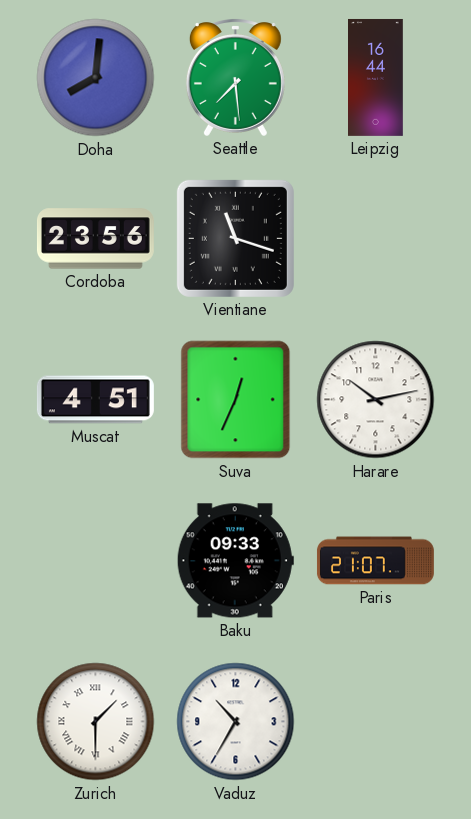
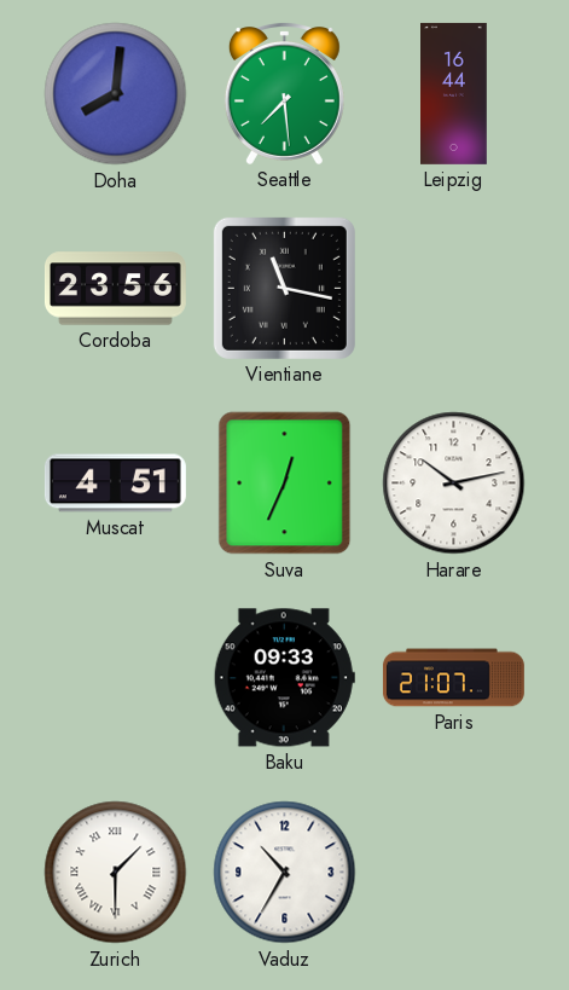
Vientiane: 11:18 -> 11:17 (284, 288)
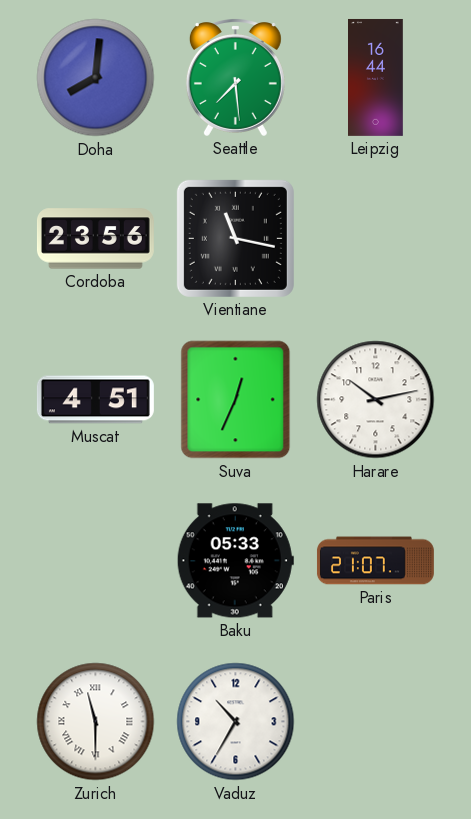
Baku: 09:33 -> 05:33 (235, 561)
Zurich: 1:30 -> 11:30 (96, 722)
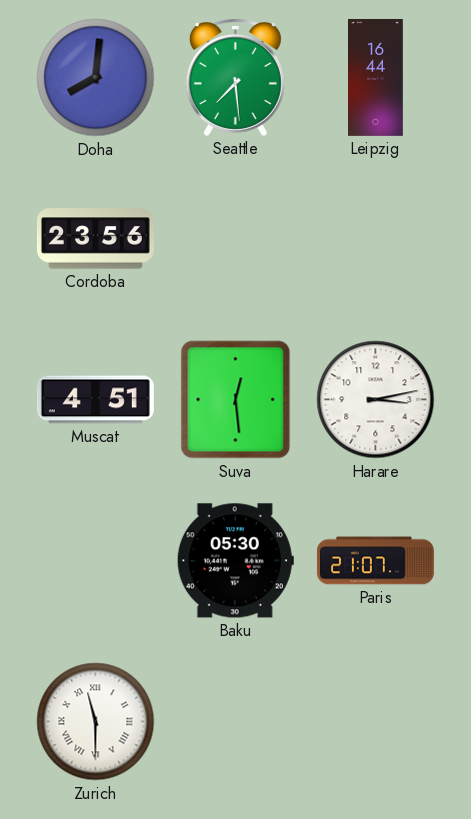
Vientiane: 11:17 -> none (235, 238)
Suva: 12:34 -> 12:29 (236, 400)
Harare: 10:13 -> 3:13 (376, 400)
Baku: 05:33 -> 05:30 (235, 561)
Vaduz: 10:35 -> none (236, 722)
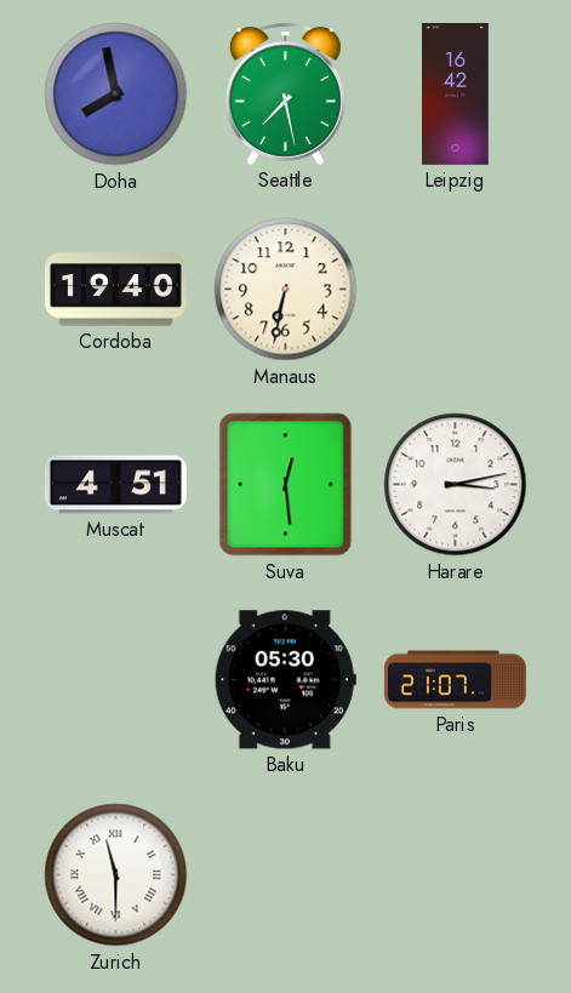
Doha: 8:01 -> 7:58 (116, 95)
Seattle: 7:29 -> 7:28 (285, 95)
Leipzig: 16:44 -> 16:42 (456, 93)
Cordoba: 23:56 -> 19:40 (115, 290)
Manaus: none -> 6:32 (286, 290)
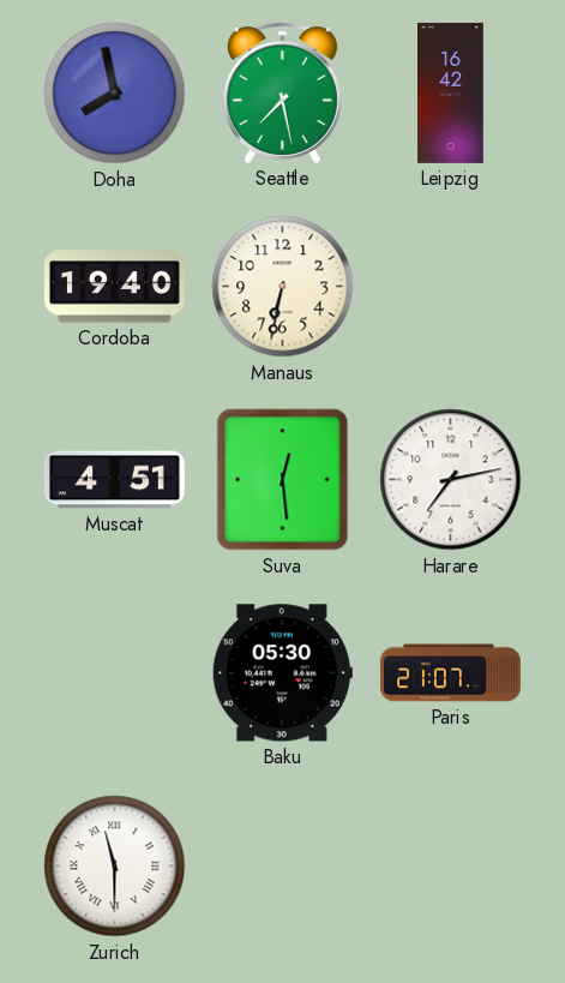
Harare: 3:13 -> 7:13 (451, 480)
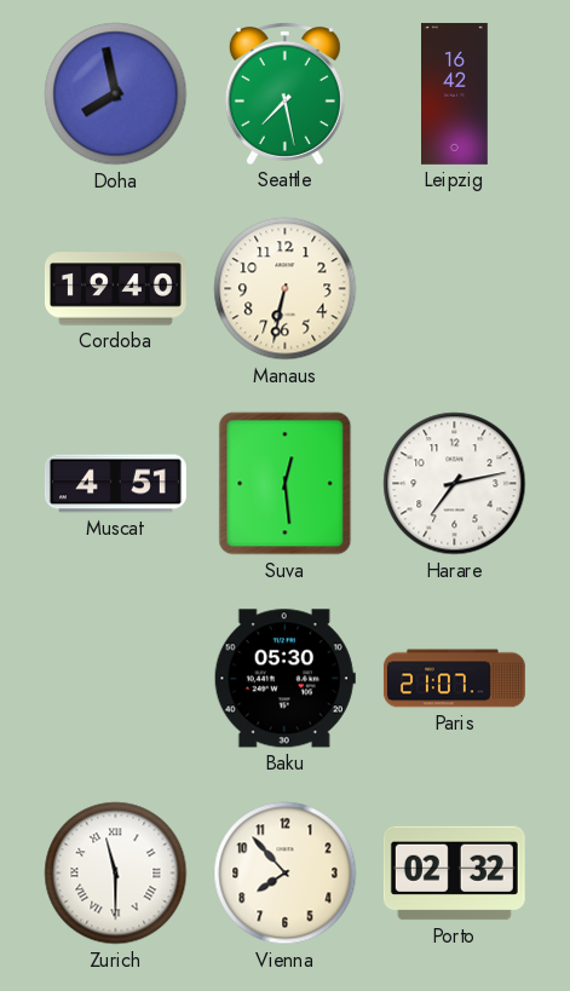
Vienna: none -> 7:53 (286, 874)
Porto: none -> 02:32 (454, 874)
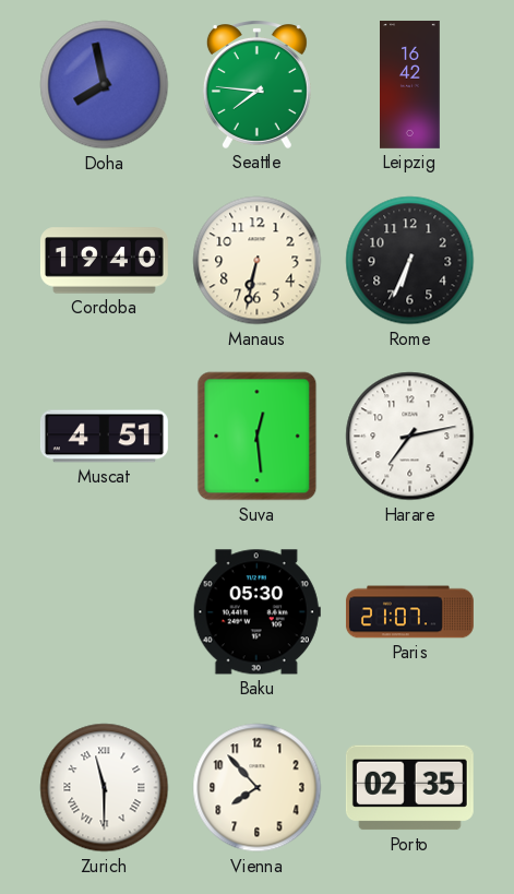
Seattle: 7:28 -> 7:46 (256, 85)
Rome: none -> 6:34 (410, 261)
Porto: 02:32 -> 02:35 (409, 788)
